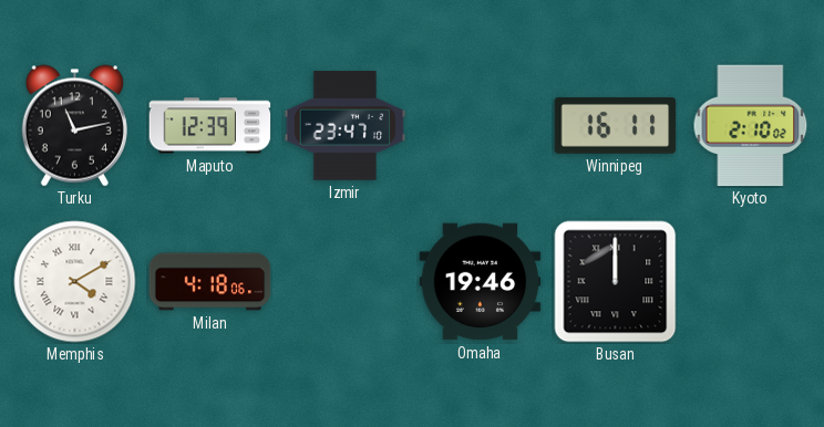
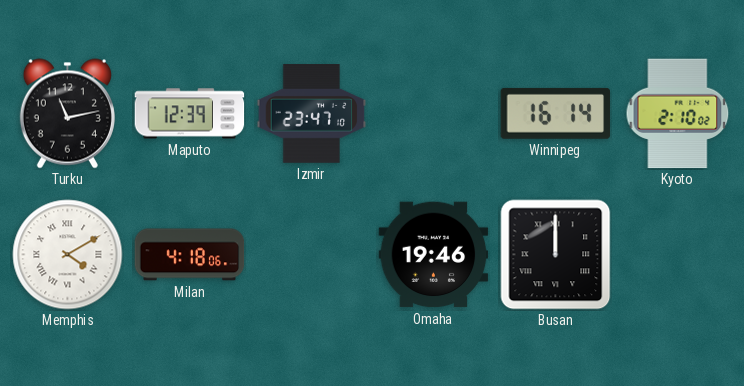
Winnipeg: 16:11 -> 16:14 (556, 113)
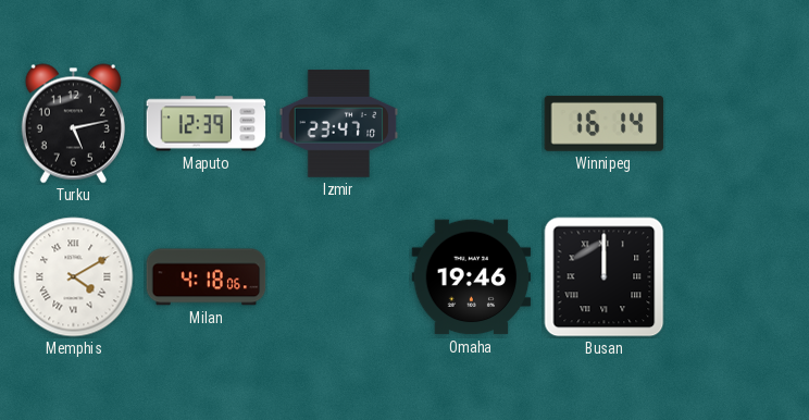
Turku: 11:13 -> 5:13 (73, 124)
Kyoto: 2:10 -> none (678, 114)
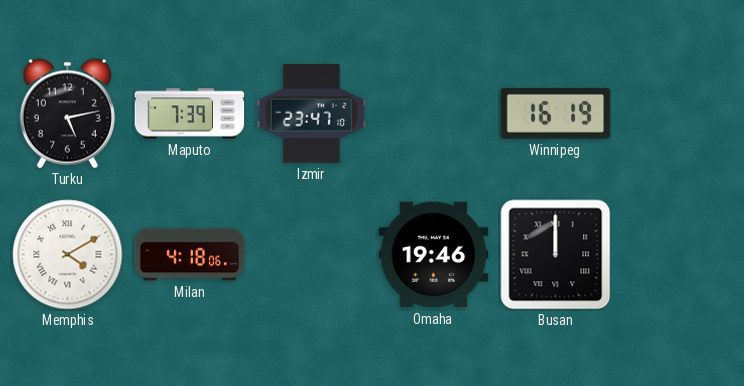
Maputo: 12:39 -> 7:39 (190, 114)
Winnipeg: 16:14 -> 16:19 (556, 113)
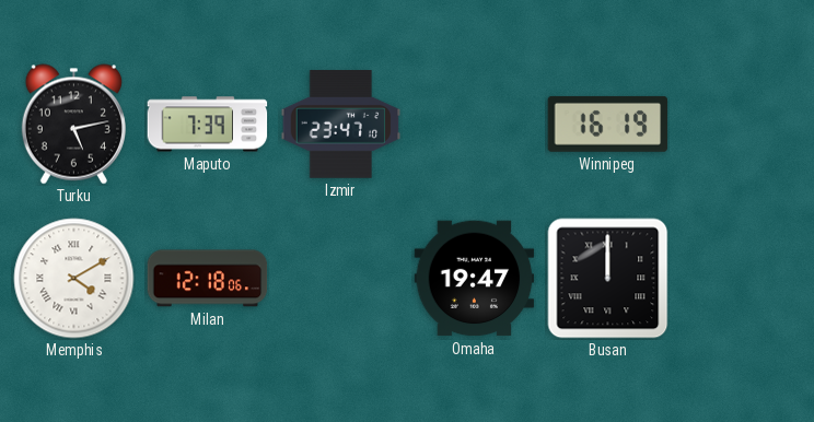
Milan: 4:18 -> 12:18 (208, 279)
Omaha: 19:46 -> 19:47 (475, 279)
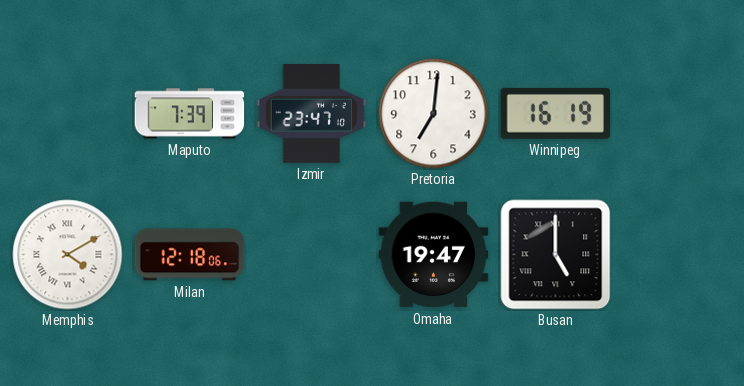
Turku: 5:13 -> none (73, 125)
Pretoria: none -> 7:01 (434, 114)
Busan: 12:00 -> 5:00 (556, 255)
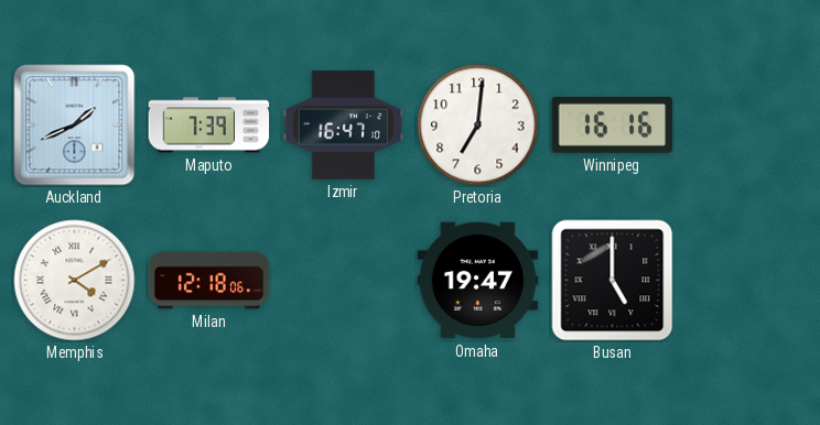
Auckland: none -> 1:41 (75, 126)
Izmir: 23:47 -> 16:47 (344, 126)
Winnipeg: 16:19 -> 16:16 (613, 124)
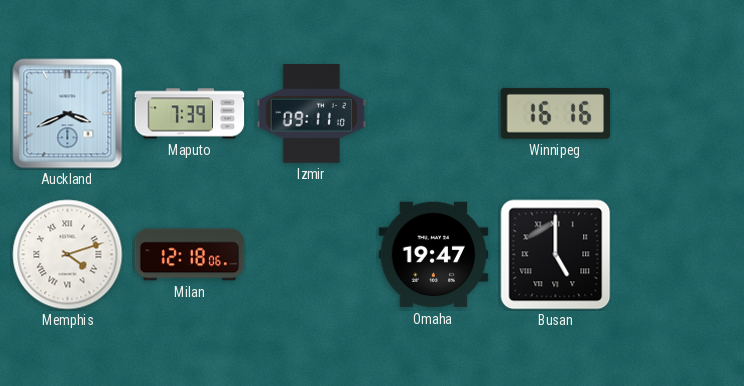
Auckland: 1:41 -> 3:41 (68, 114)
Izmir: 16:47 -> 09:11 (312, 114)
Pretoria: 7:01 -> none (478, 126)
Memphis: 4:10 -> 4:12 (68, 255)
